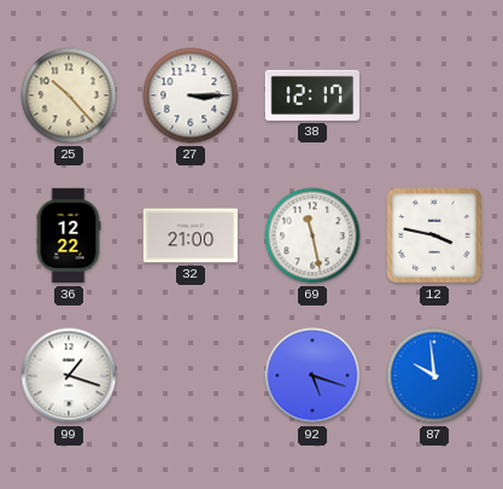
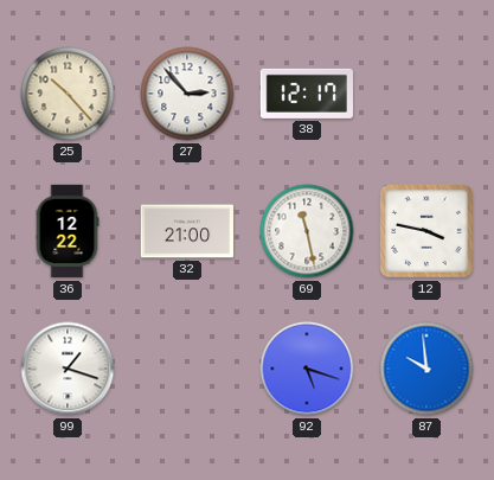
27: 3:15 -> 2:53 (187, 94)
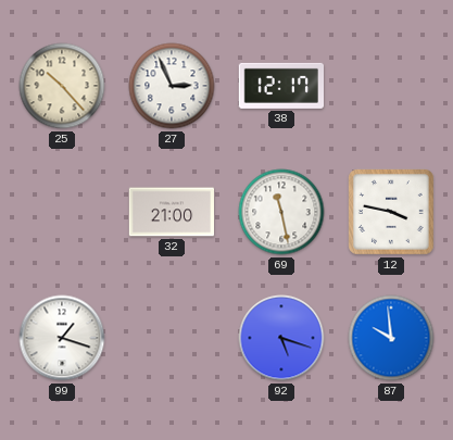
27: 2:53 -> 2:56 (172, 86)
36: 12:22 -> none (68, 231)
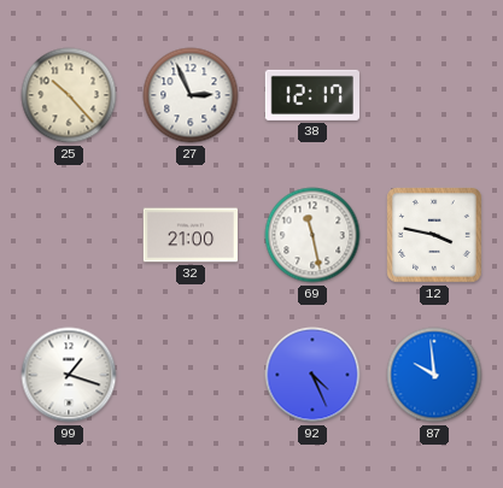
92: 5:18 -> 4:26 (312, 375)
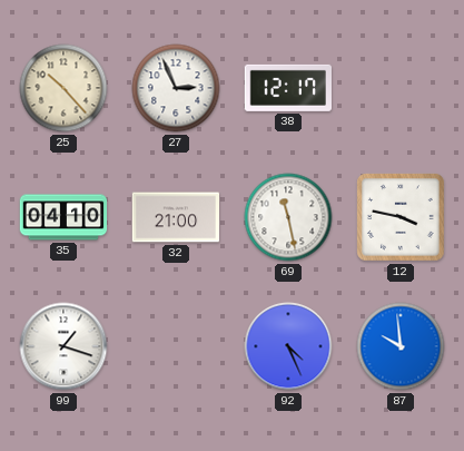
35: none -> 04:10 (63, 217)
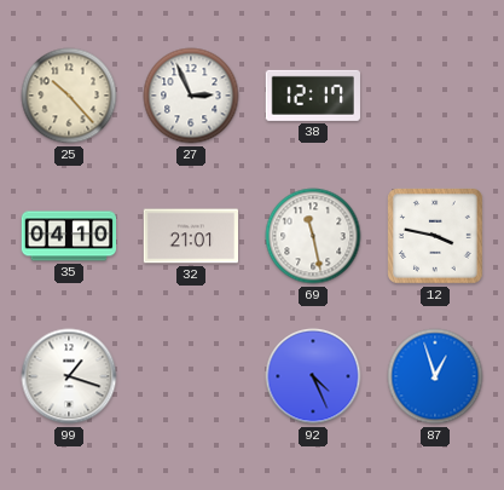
32: 21:00 -> 21:01 (191, 236)
87: 9:59 -> 12:57 (435, 376)
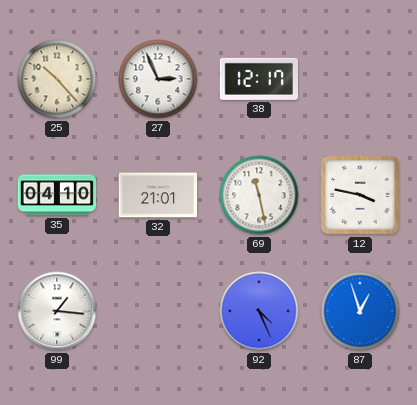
99: 1:18 -> 1:16 (57, 311)
